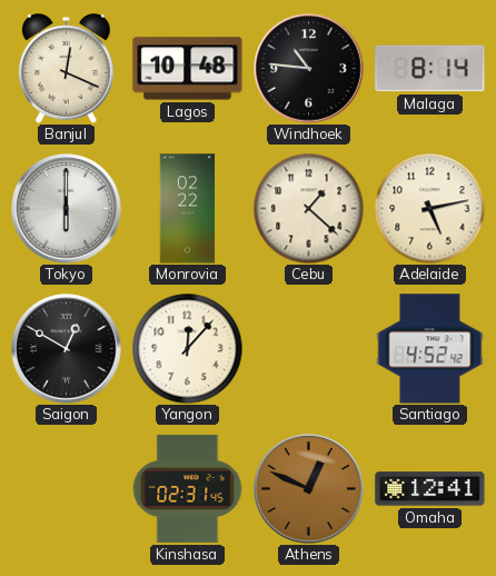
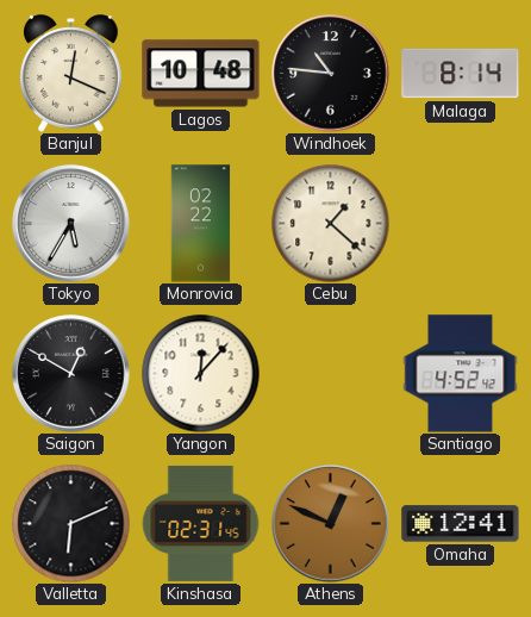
Tokyo: 6:00 -> 5:35 (71, 224)
Adelaide: 5:13 -> none (430, 209)
Valletta: none -> 6:11 (71, 524)
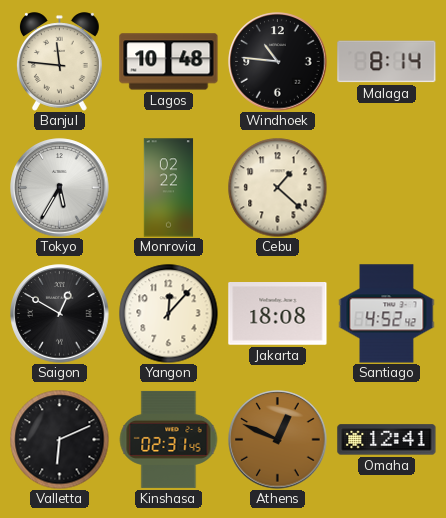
Banjul: 12:19 -> 11:46 (59, 62)
Jakarta: none -> 18:08 (278, 314)
